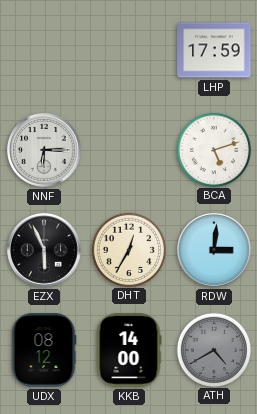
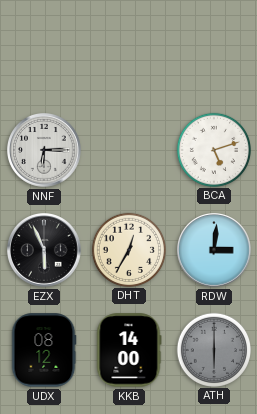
LHP: 17:59 -> none (214, 50)
ATH: 4:40 -> 6:00 (213, 349)
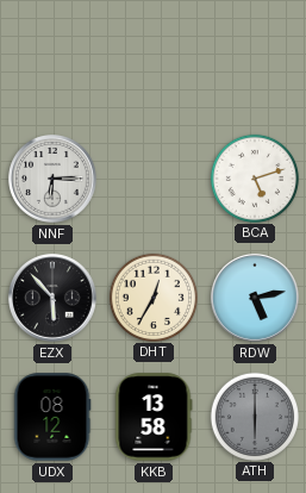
EZX: 5:56 -> 5:53 (54, 299)
RDW: 3:01 -> 5:13 (256, 299)
KKB: 14:00 -> 13:58 (154, 417)
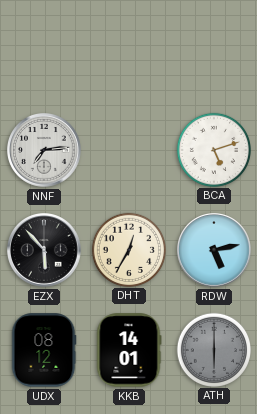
NNF: 6:15 -> 7:14 (45, 151)
KKB: 13:58 -> 14:01 (129, 350)
